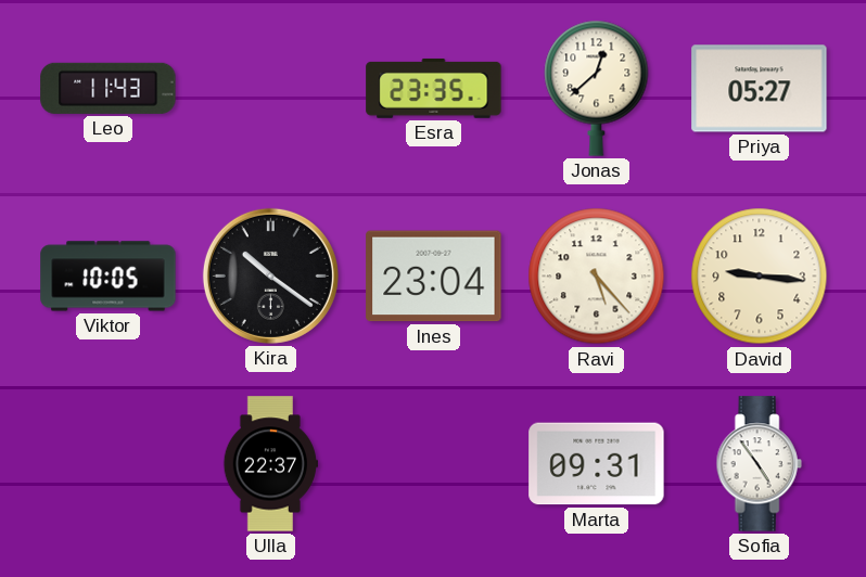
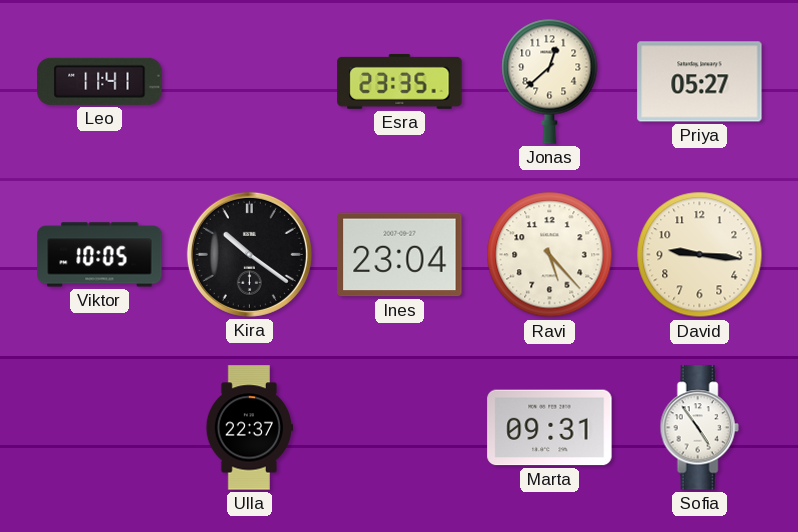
Leo: 11:43 -> 11:41 (100, 81)
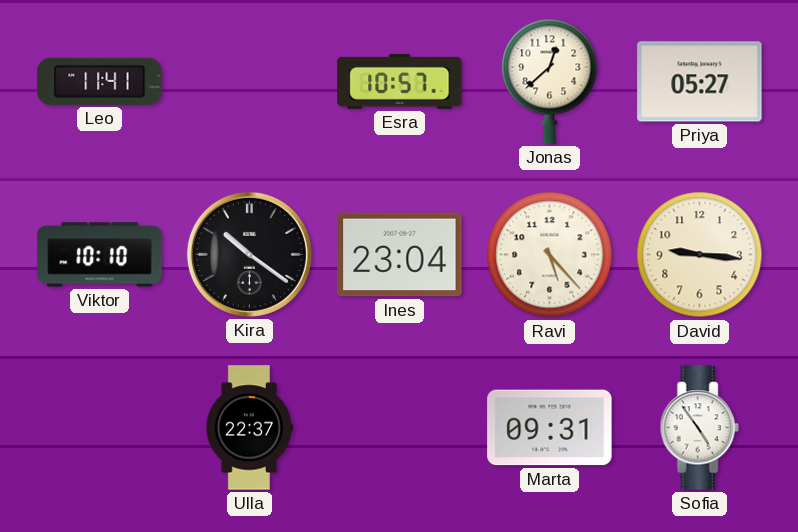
Esra: 23:35 -> 10:57 (400, 81)
Viktor: 10:05 -> 10:10 (100, 255)
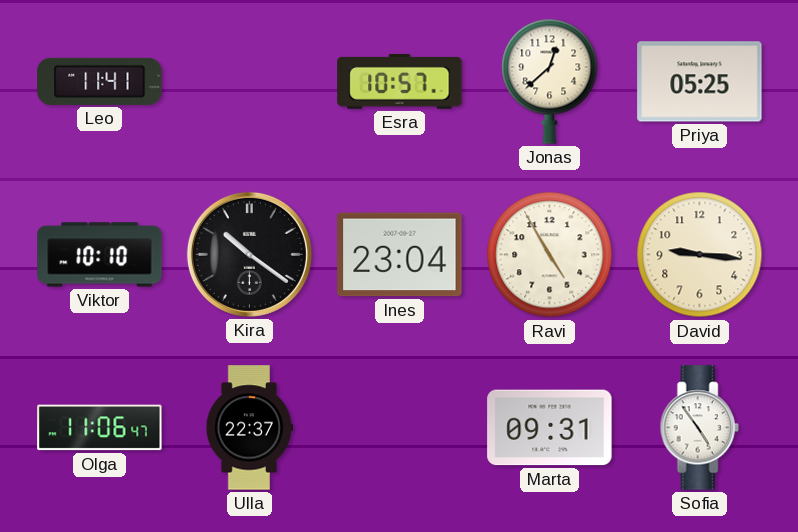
Priya: 05:27 -> 05:25 (700, 82)
Ravi: 5:23 -> 4:55 (550, 255)
Olga: none -> 11:06 (100, 428)
